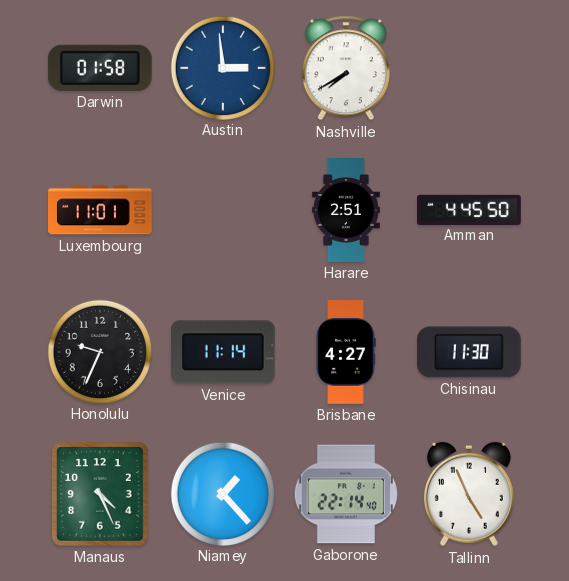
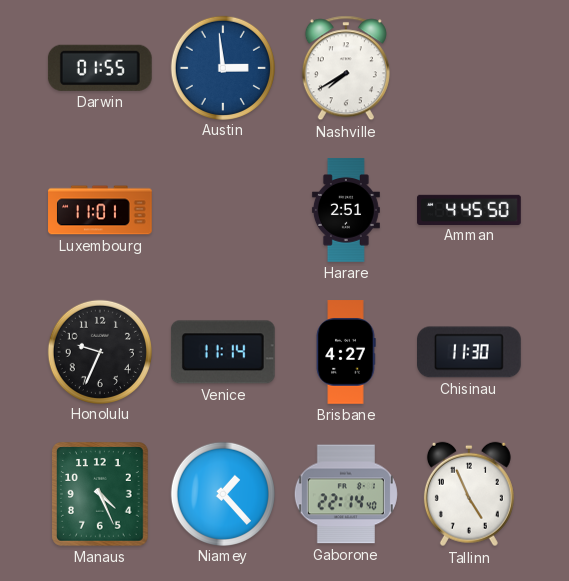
Darwin: 01:58 -> 01:55 (100, 68)
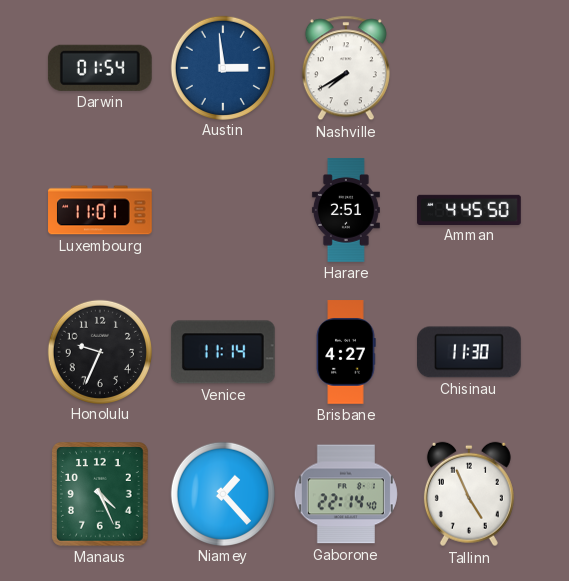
Darwin: 01:55 -> 01:54 (100, 68)
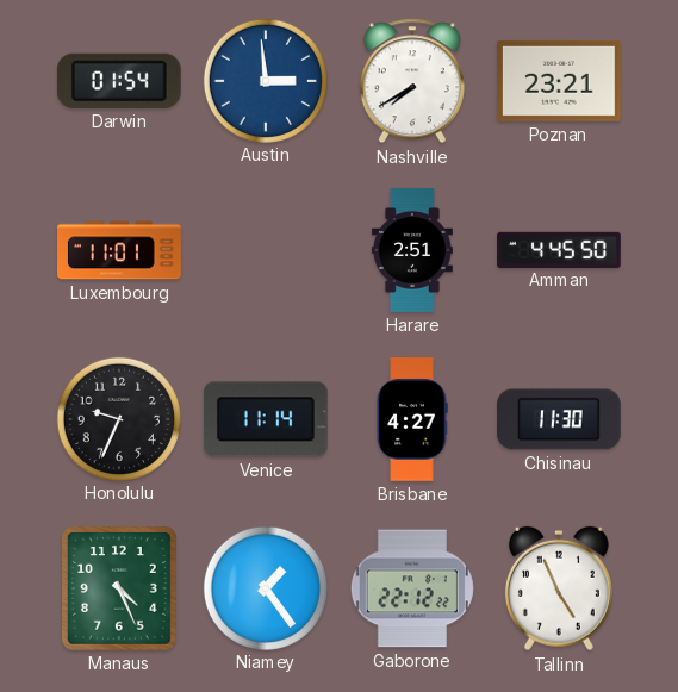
Poznan: none -> 23:21 (560, 81)
Niamey: 1:23 -> 1:24 (265, 587)
Gaborone: 22:14 -> 22:12 (412, 588)
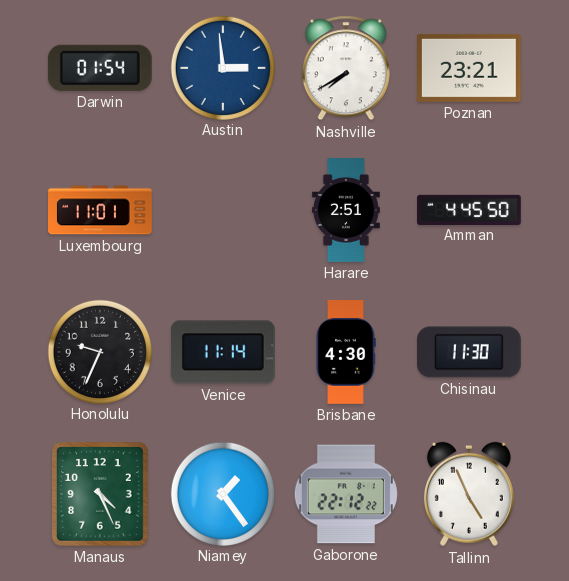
Brisbane: 4:27 -> 4:30 (346, 352)
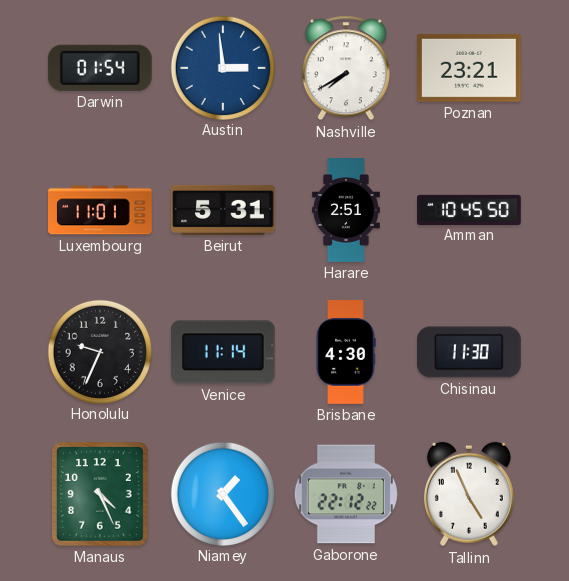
Beirut: none -> 5:31 (223, 210)
Amman: 4:45 -> 10:45 (469, 209)
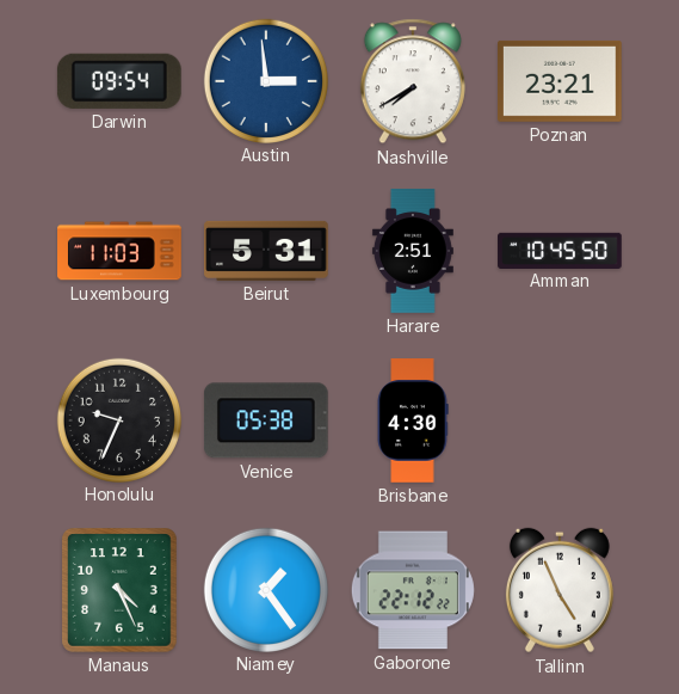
Darwin: 01:54 -> 09:54 (119, 81)
Luxembourg: 11:01 -> 11:03 (119, 251)
Venice: 11:14 -> 05:38 (266, 420)
Chisinau: 11:30 -> none (470, 352)
